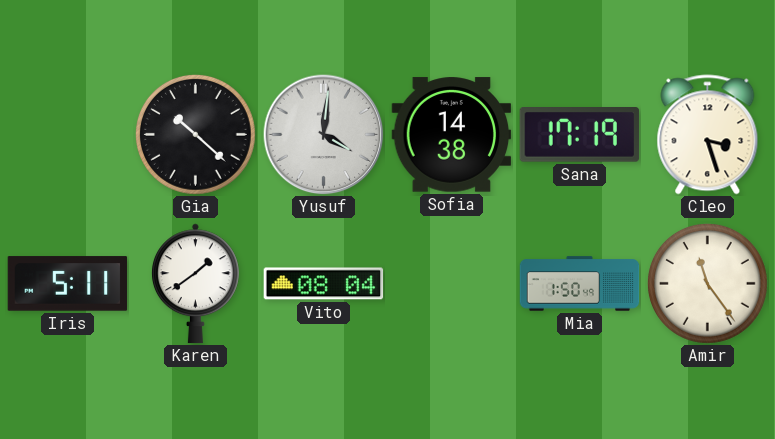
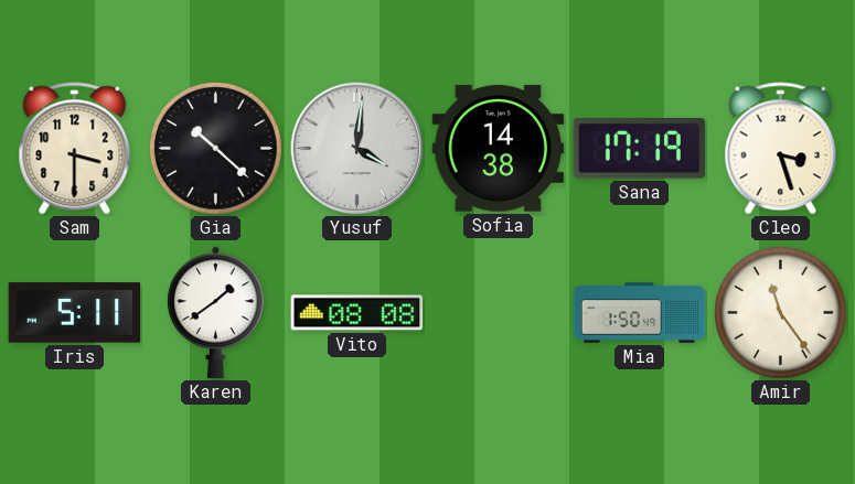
Sam: none -> 3:30 (75, 149)
Vito: 08:04 -> 08:08 (357, 313)
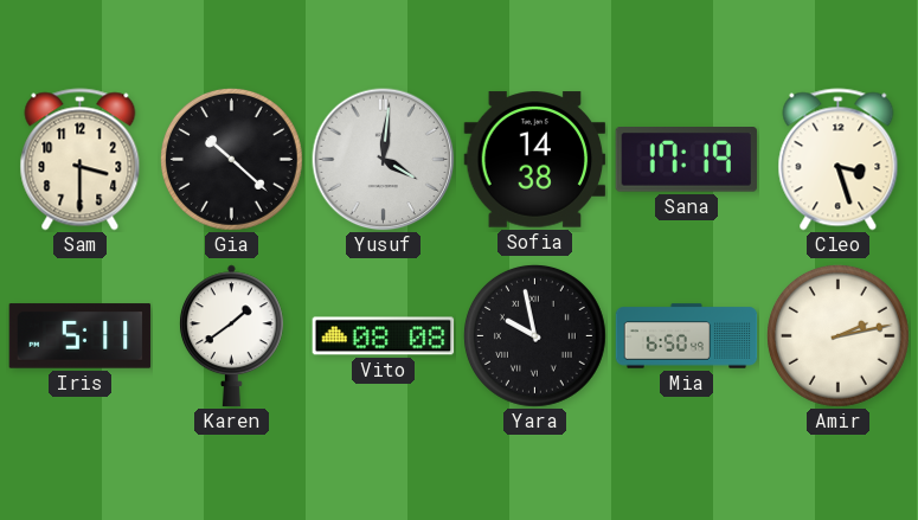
Yara: none -> 9:58 (534, 335)
Mia: 1:50 -> 6:50 (687, 336)
Amir: 11:24 -> 2:13 (837, 335)
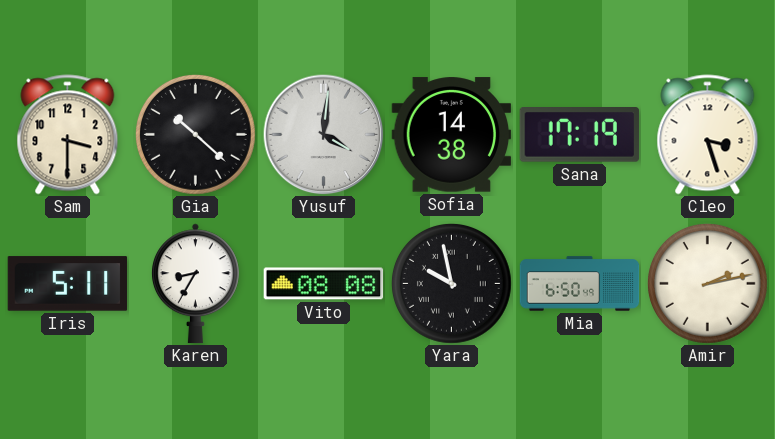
Karen: 1:39 -> 8:35 (195, 284)
